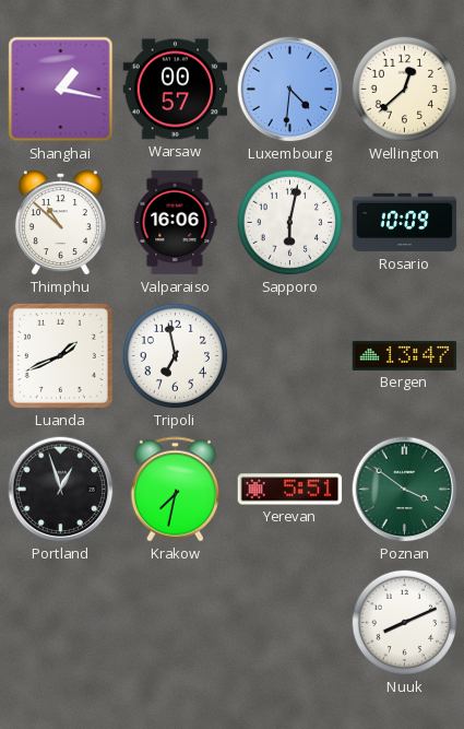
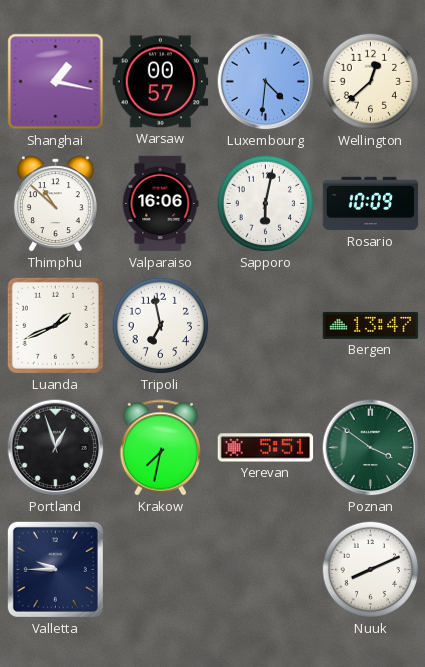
Valletta: none -> 9:45 (55, 569)
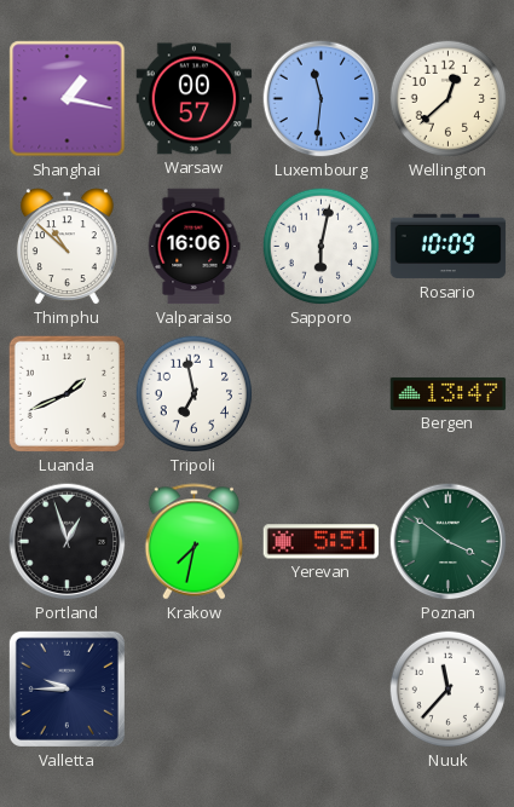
Luxembourg: 4:31 -> 11:31 (322, 99)
Nuuk: 8:11 -> 11:37 (449, 690)
